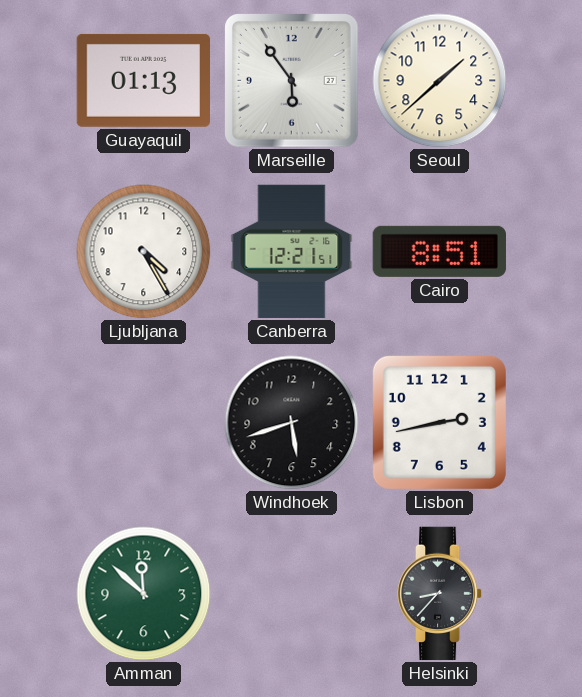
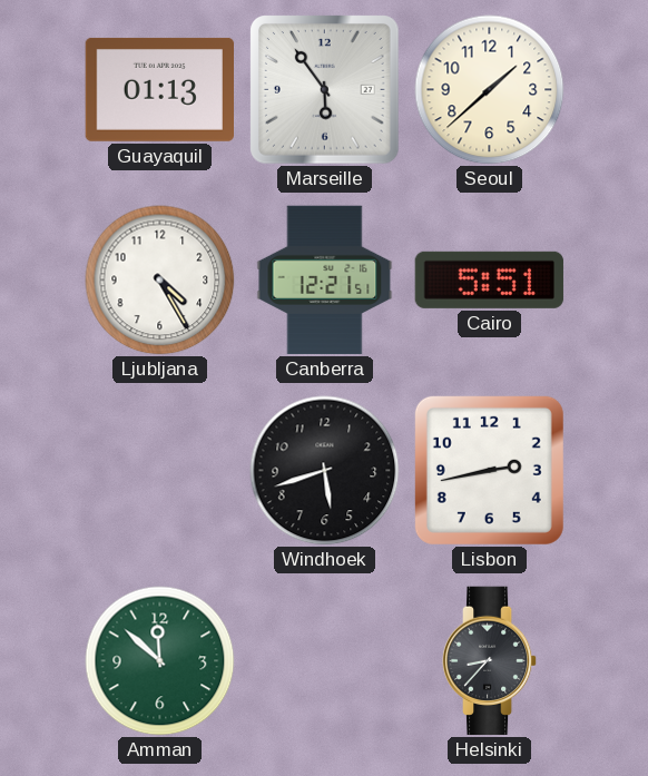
Cairo: 8:51 -> 5:51 (489, 279)
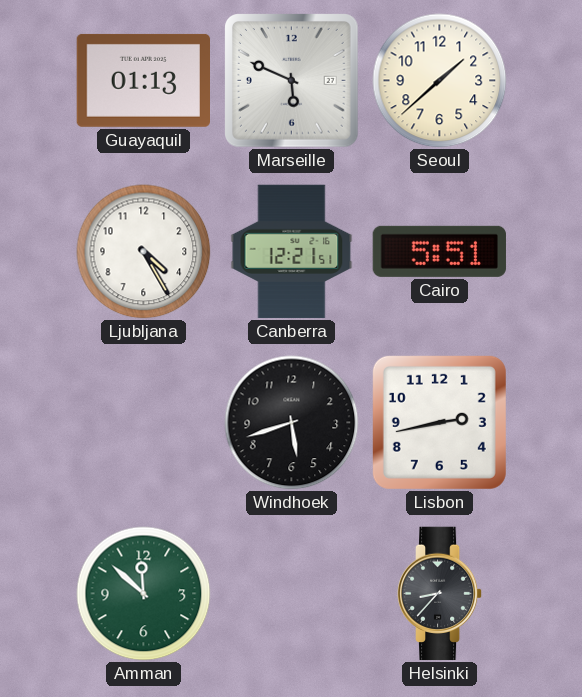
Marseille: 5:54 -> 5:49 (292, 81)
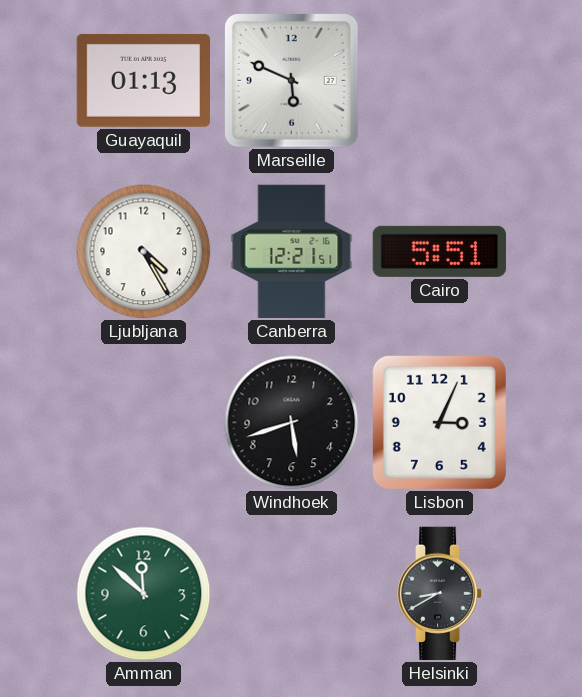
Seoul: 1:38 -> none (440, 81)
Lisbon: 2:43 -> 3:04 (439, 422)
Helsinki: 8:37 -> 8:40 (440, 594)
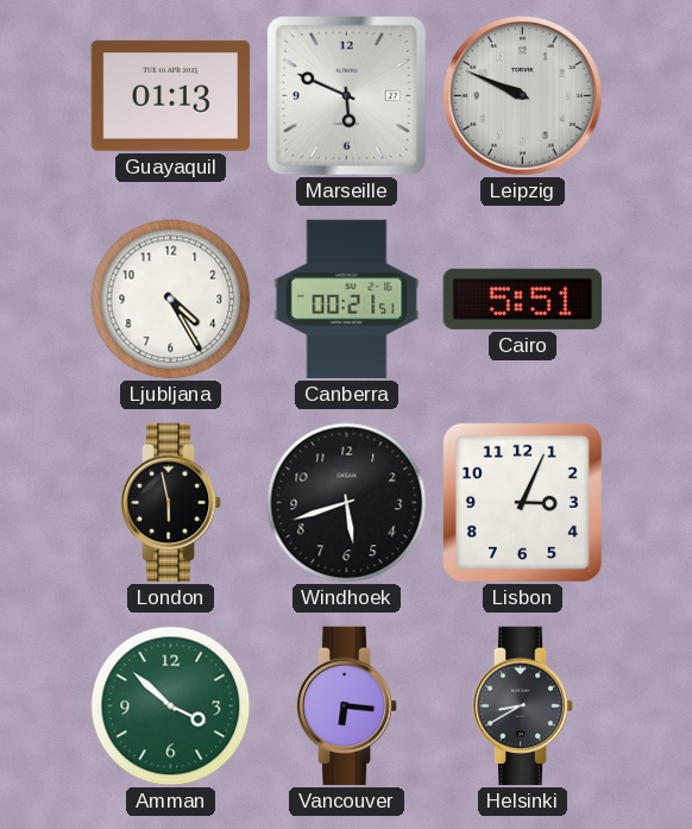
Leipzig: none -> 9:49 (523, 96)
Canberra: 12:21 -> 00:21 (347, 300)
London: none -> 5:58 (171, 503)
Amman: 11:52 -> 3:52 (171, 706)
Vancouver: none -> 6:16 (347, 706)
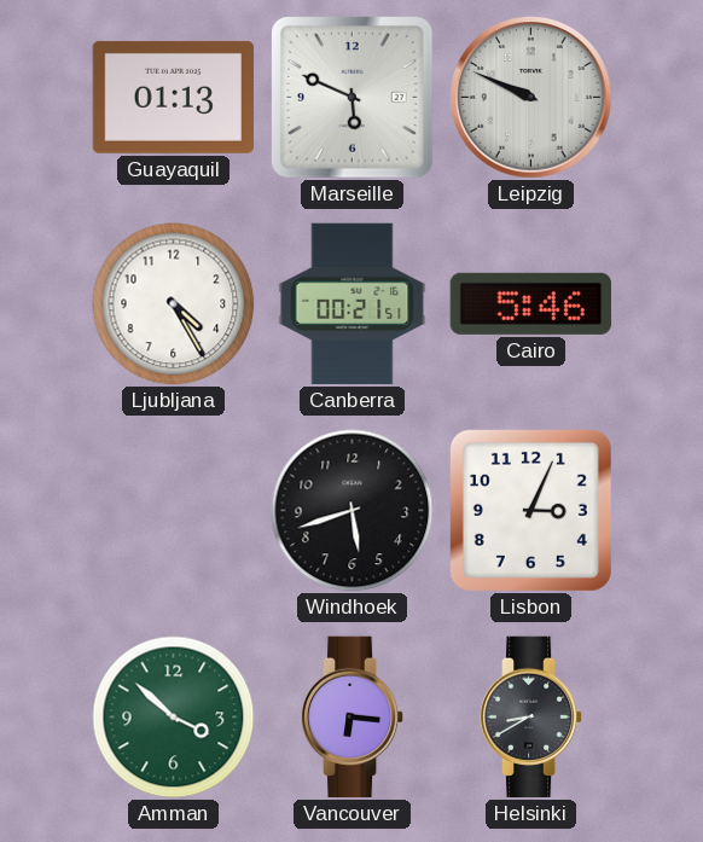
Cairo: 5:51 -> 5:46 (530, 303)
London: 5:58 -> none (171, 503)
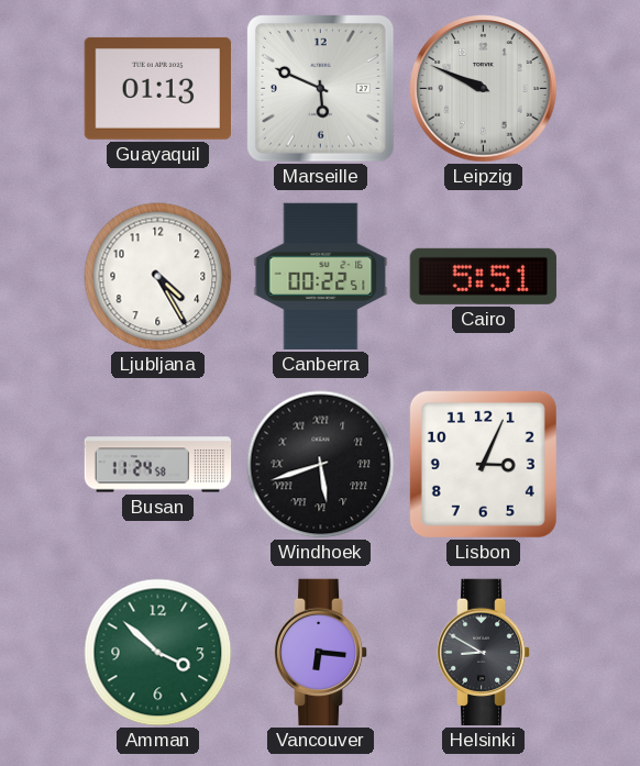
Canberra: 00:21 -> 00:22 (321, 277)
Cairo: 5:46 -> 5:51 (483, 276)
Busan: none -> 11:24 (158, 465)
Windhoek numerals: Arabic -> Roman (321, 465)
Helsinki: 8:40 -> 8:50 (484, 653)
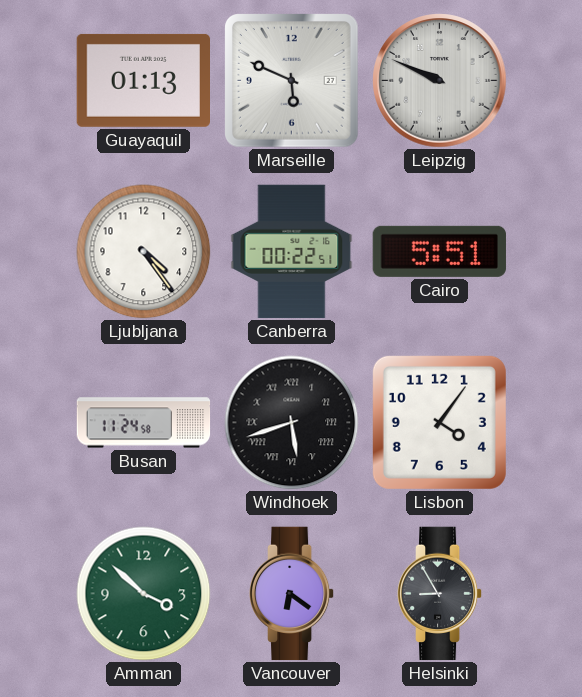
Ljubljana: 4:25 -> 4:24 (144, 252)
Lisbon: 3:04 -> 4:06 (439, 422)
Vancouver: 6:16 -> 6:21 (292, 594)
Helsinki: 8:50 -> 8:55 (440, 594)
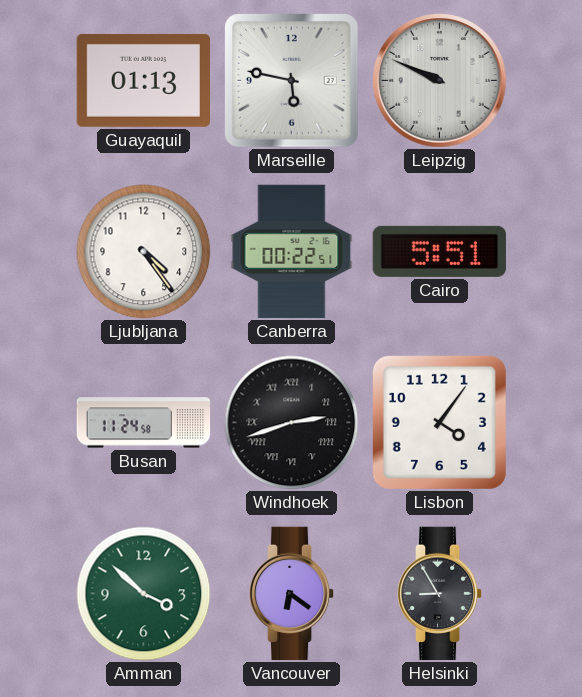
Marseille: 5:49 -> 5:47 (292, 81)
Windhoek: 5:42 -> 2:42 (292, 423)
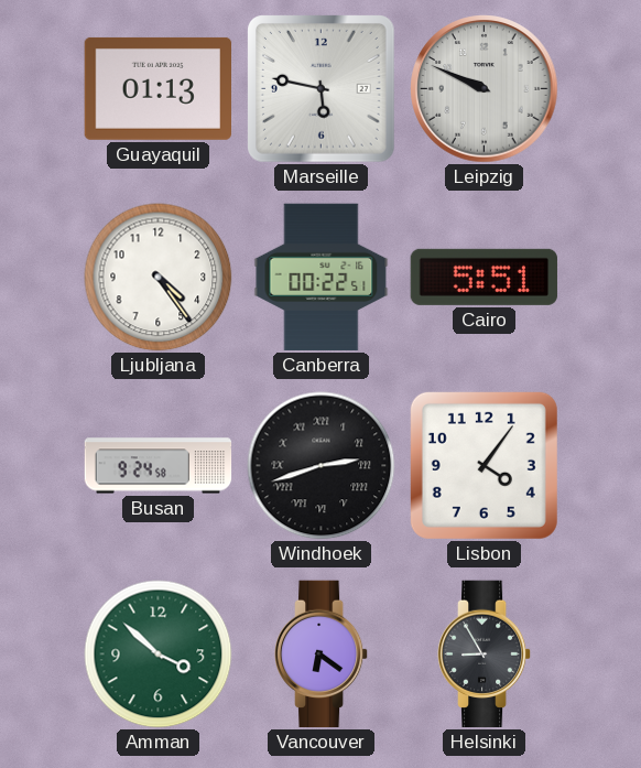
Busan: 11:24 -> 9:24 (159, 466)
